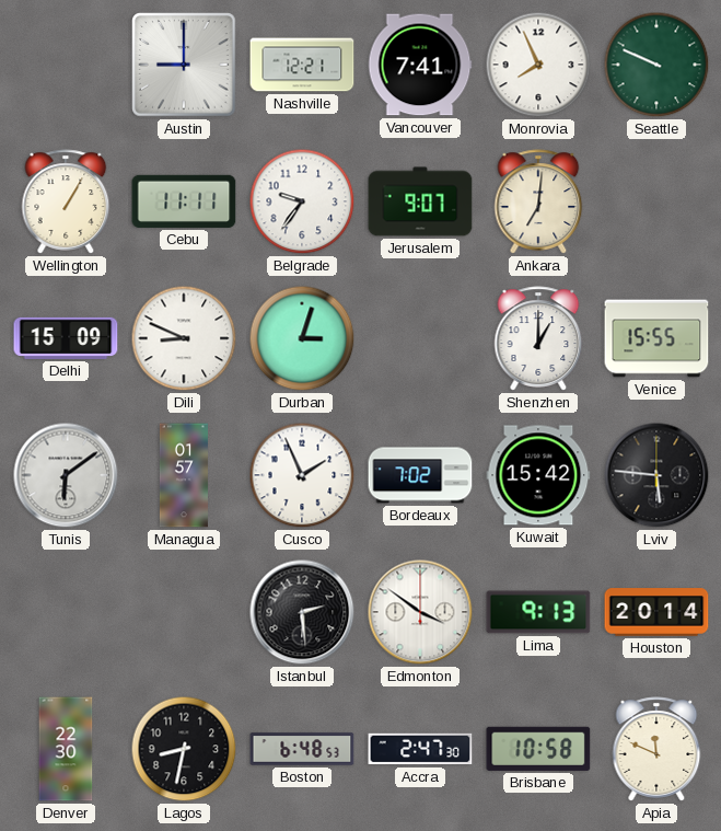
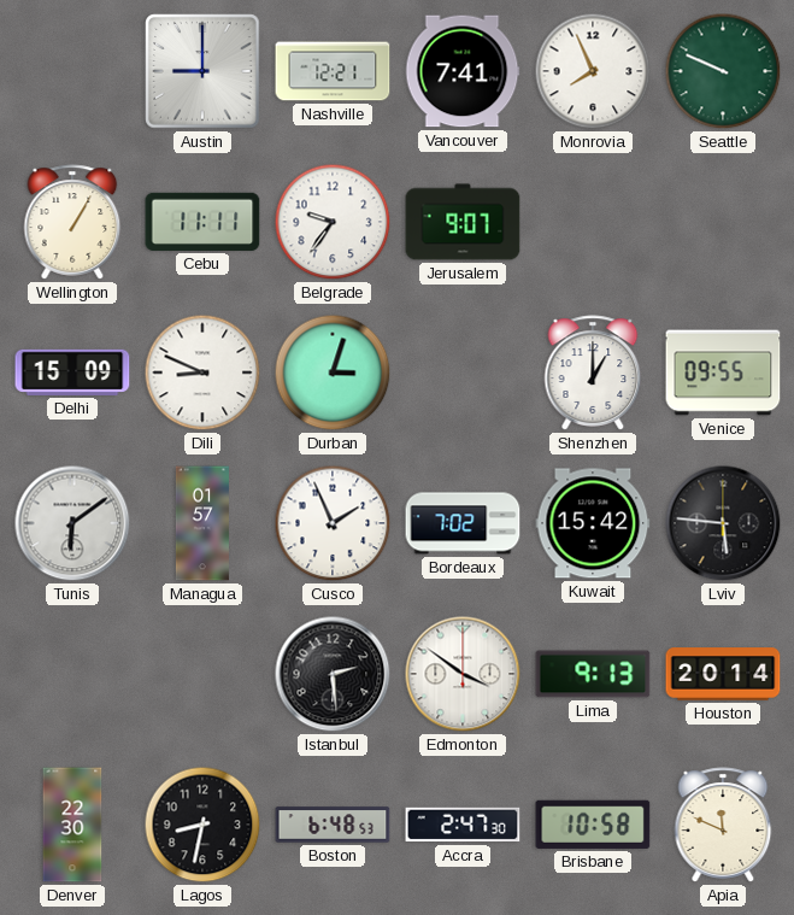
Ankara: 7:01 -> none (538, 201)
Venice: 15:55 -> 09:55 (723, 373)
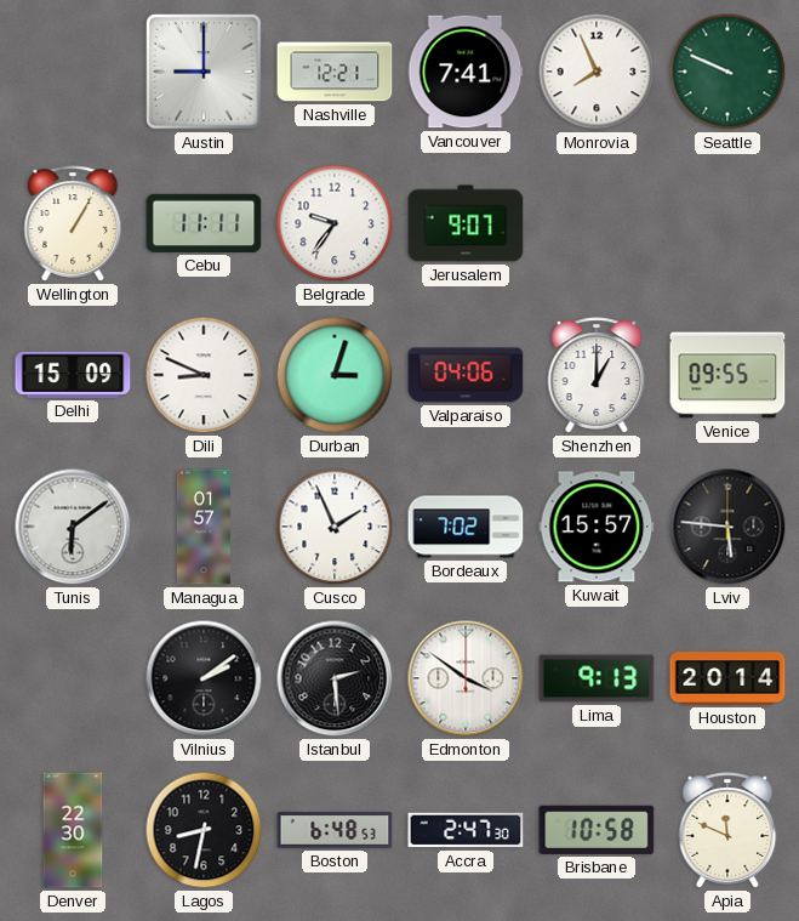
Valparaiso: none -> 04:06 (466, 375)
Kuwait: 15:42 -> 15:57 (597, 527)
Vilnius: none -> 2:09 (204, 678)
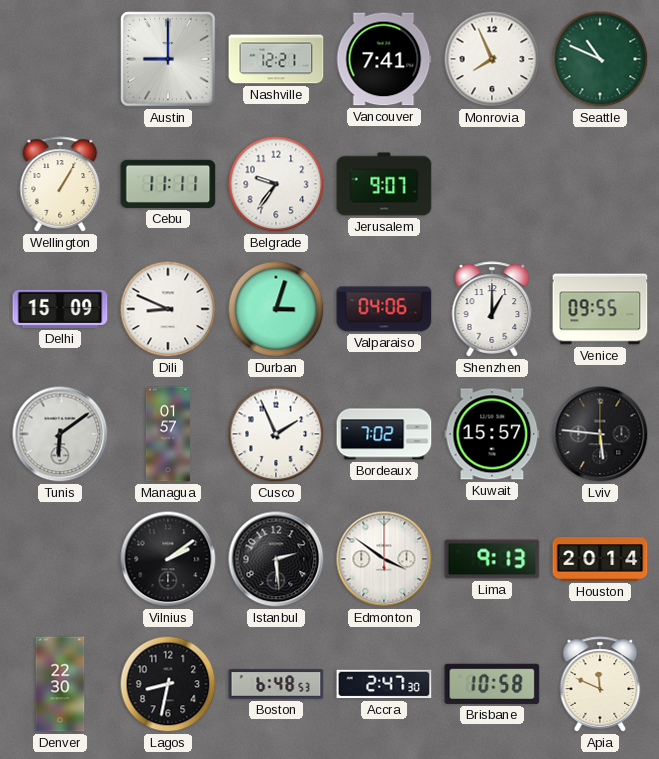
Seattle: 9:49 -> 10:49 (600, 59)
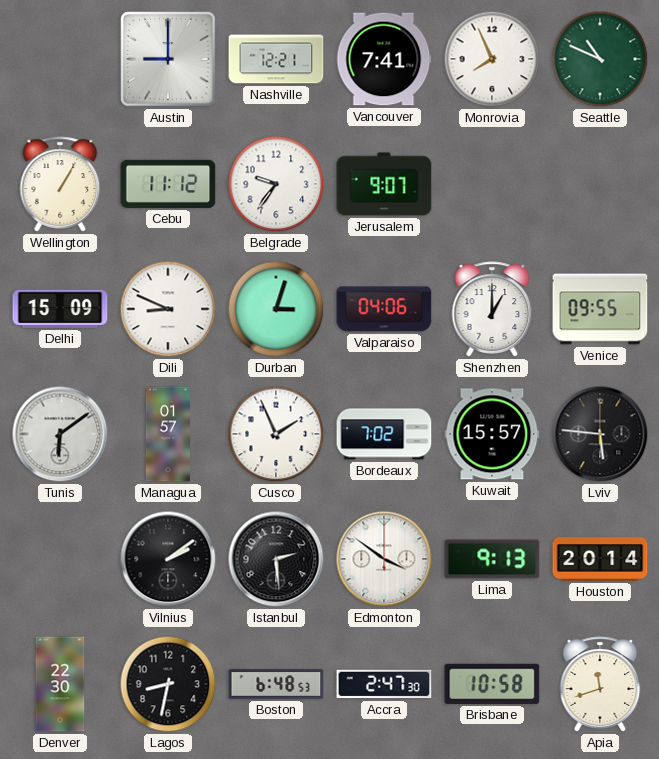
Cebu: 11:11 -> 11:12 (168, 184)
Apia: 11:49 -> 11:42 (600, 684)
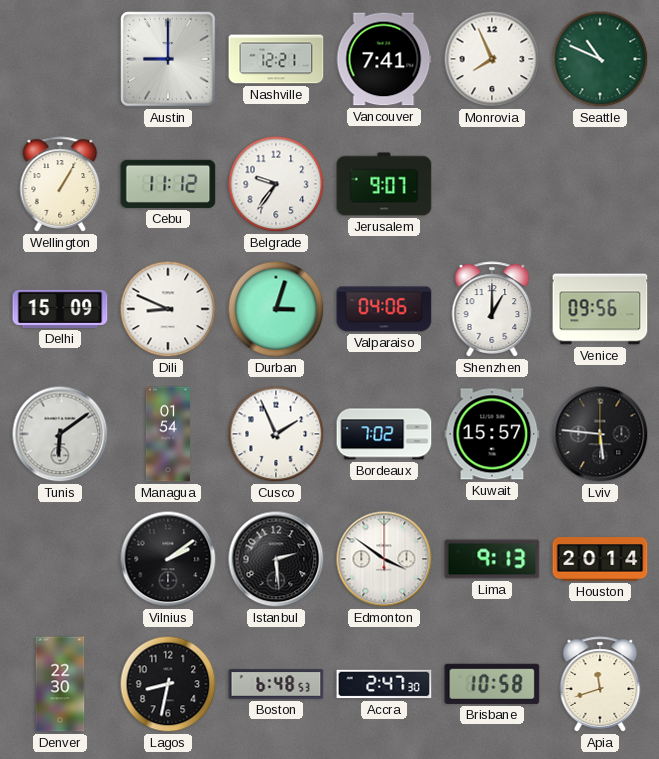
Venice: 09:55 -> 09:56 (600, 309)
Managua: 01:57 -> 01:54 (168, 434)
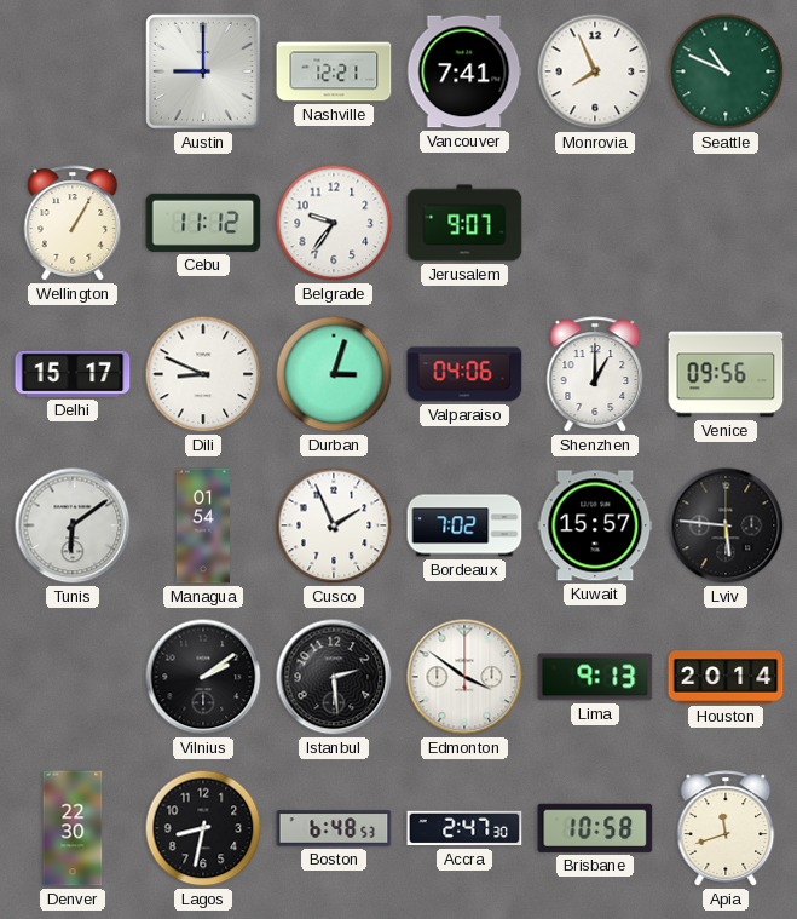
Delhi: 15:09 -> 15:17 (73, 374)
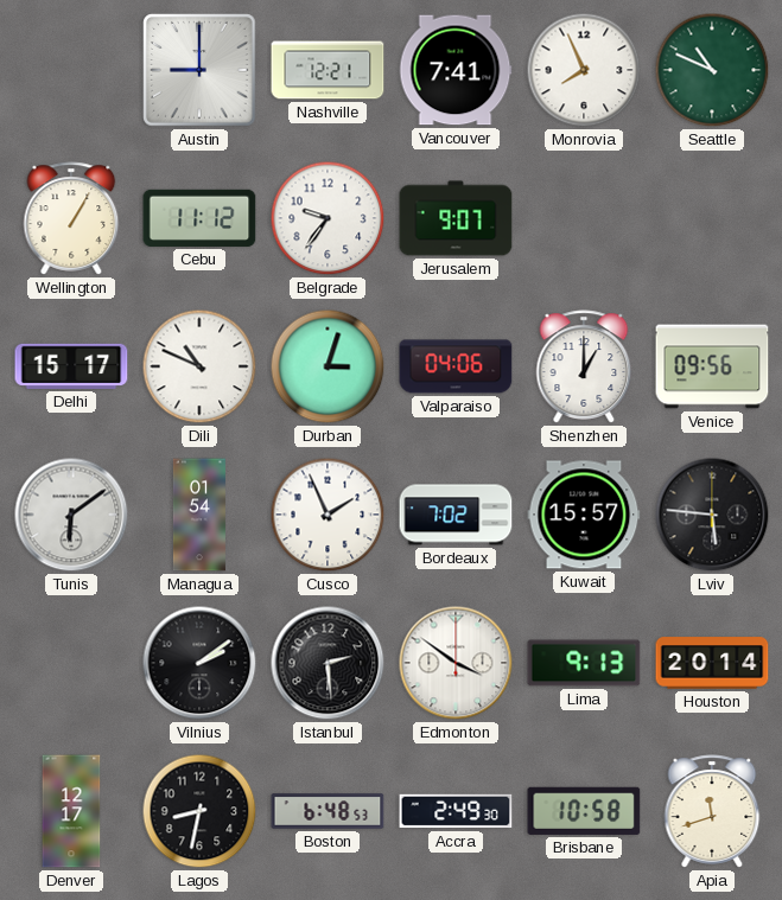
Dili: 8:49 -> 10:49 (199, 366)
Denver: 22:30 -> 12:17 (71, 811)
Accra: 2:47 -> 2:49 (456, 811)
